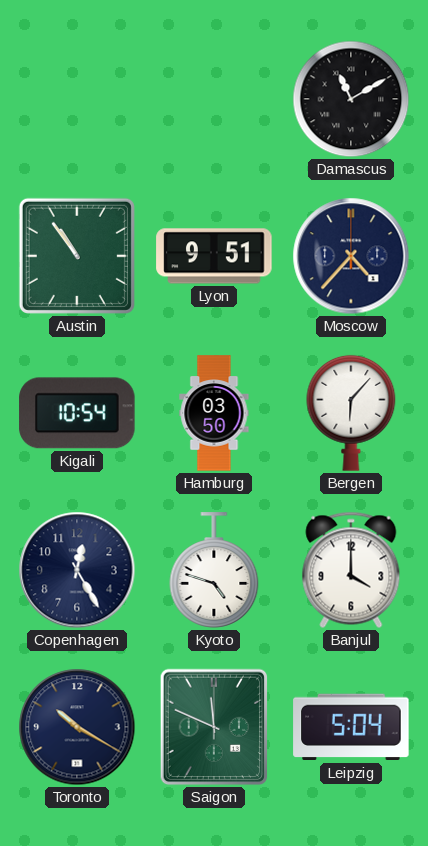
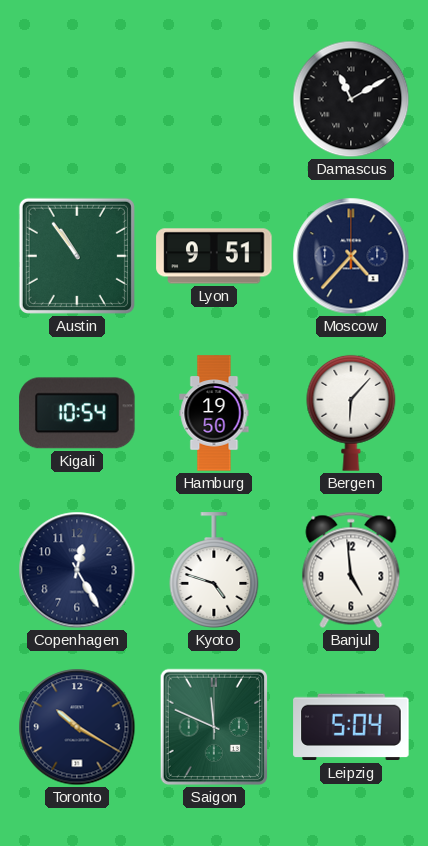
Hamburg: 03:50 -> 19:50 (214, 413)
Banjul: 4:00 -> 4:59 (351, 570)
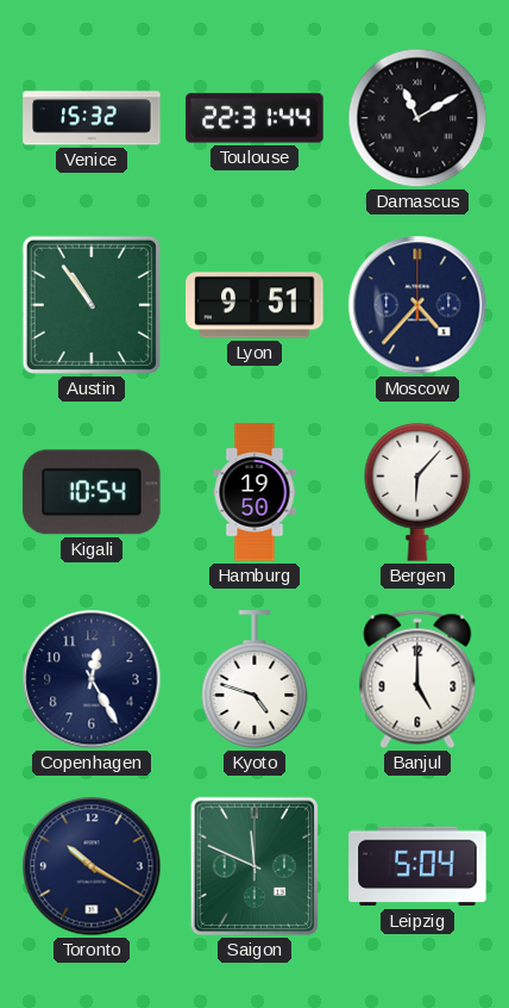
Venice: none -> 15:32 (92, 118)
Toulouse: none -> 22:31 (254, 118)
Banjul: 4:59 -> 5:00 (417, 679)
